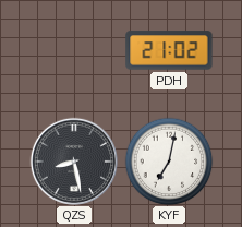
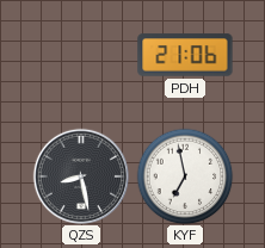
PDH: 21:02 -> 21:06 (185, 55)
KYF: 7:02 -> 6:58 (185, 176)
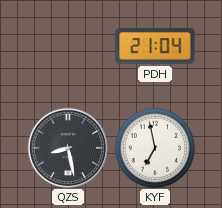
PDH: 21:06 -> 21:04 (155, 46)
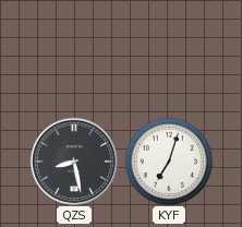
PDH: 21:04 -> none (155, 46)
KYF: 6:58 -> 7:03 (169, 162)
